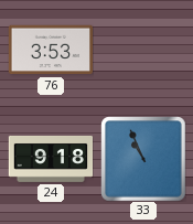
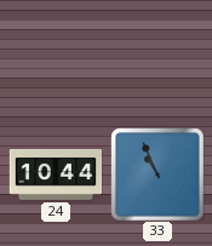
76: 3:53 -> none (51, 50)
24: 9:18 -> 10:44 (56, 175)
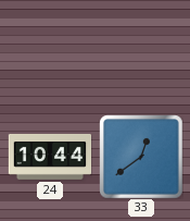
33: 10:56 -> 12:39 (141, 157)
